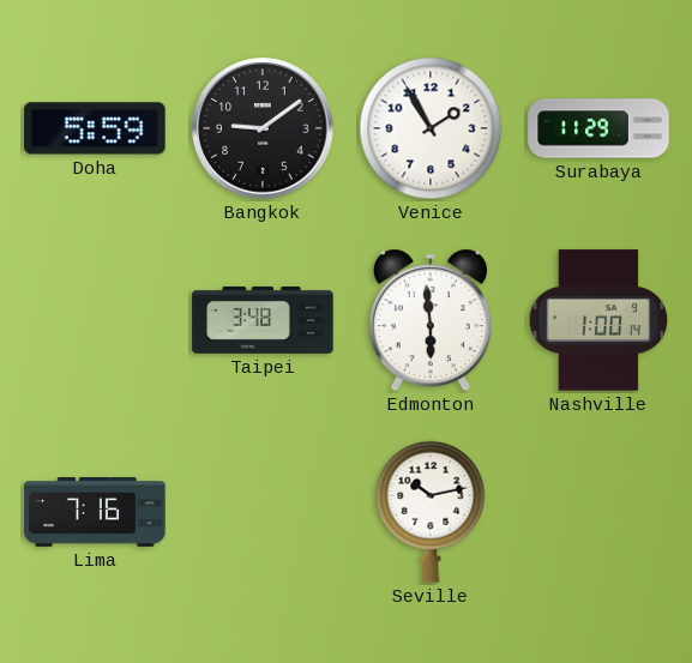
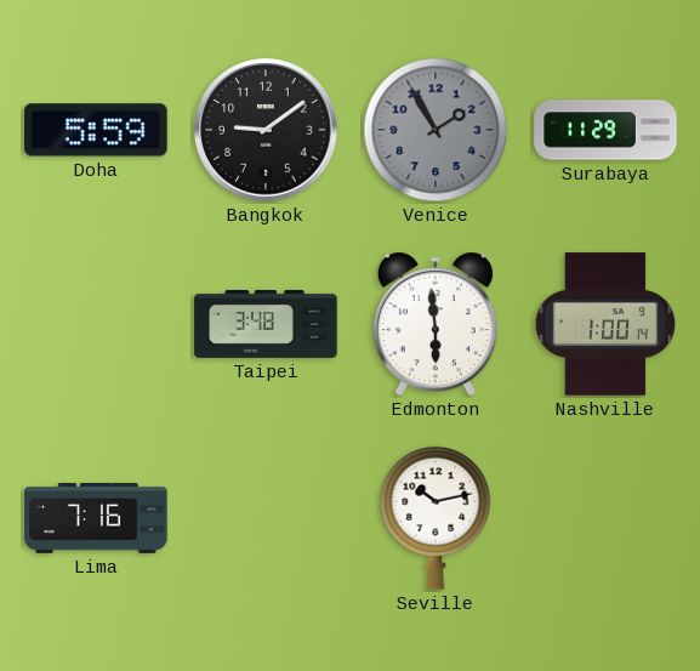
Venice dial: white -> grey (436, 130)
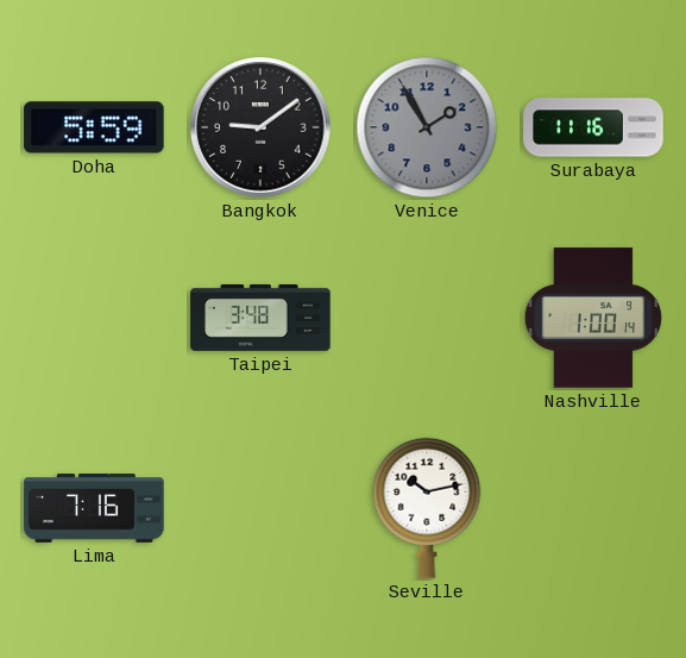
Surabaya: 11:29 -> 11:16 (593, 127)
Edmonton: 5:59 -> none (436, 324)
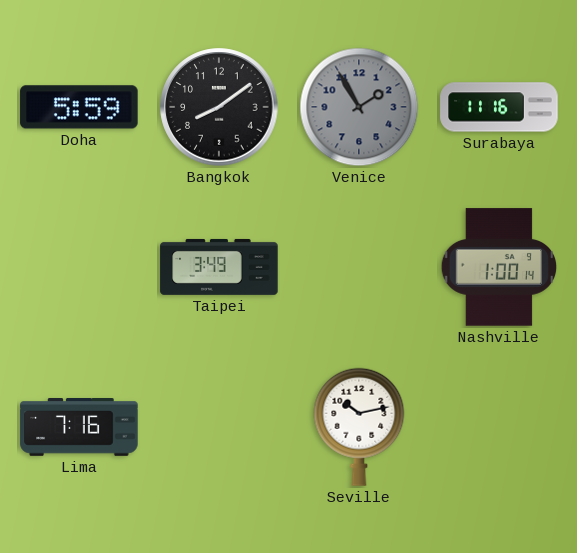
Bangkok: 9:09 -> 8:09 (219, 107)
Taipei: 3:48 -> 3:49 (219, 267)
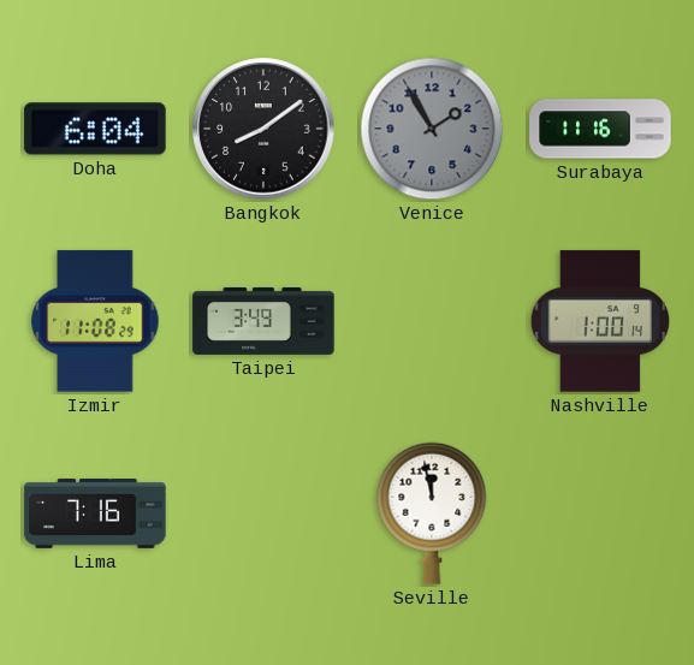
Doha: 5:59 -> 6:04 (95, 129)
Izmir: none -> 11:08 (95, 321)
Seville: 10:13 -> 11:58 (432, 513)
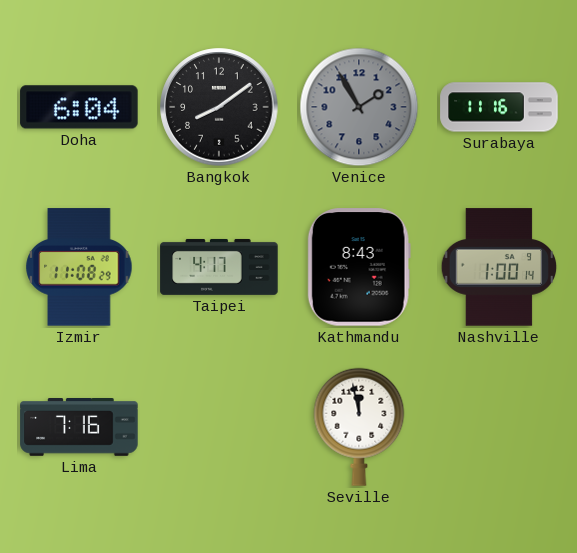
Taipei: 3:49 -> 4:17 (219, 267)
Kathmandu: none -> 8:43 (359, 267)
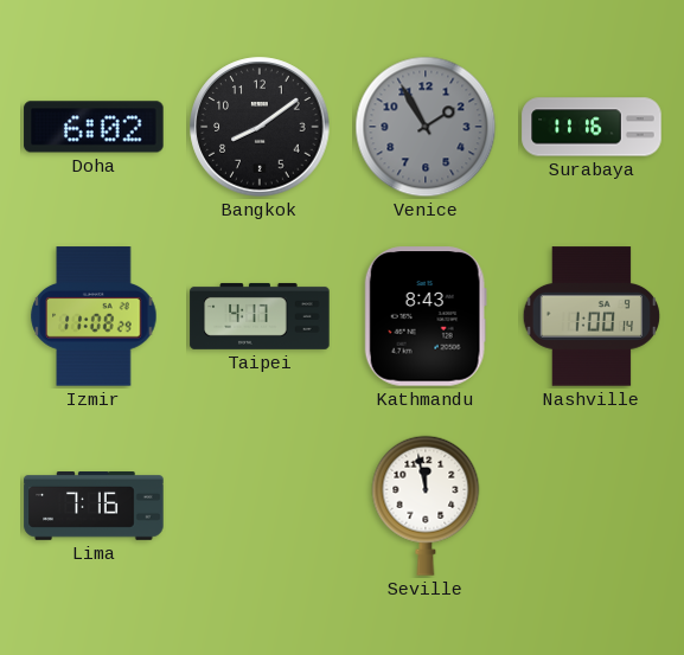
Doha: 6:04 -> 6:02 (94, 127)
